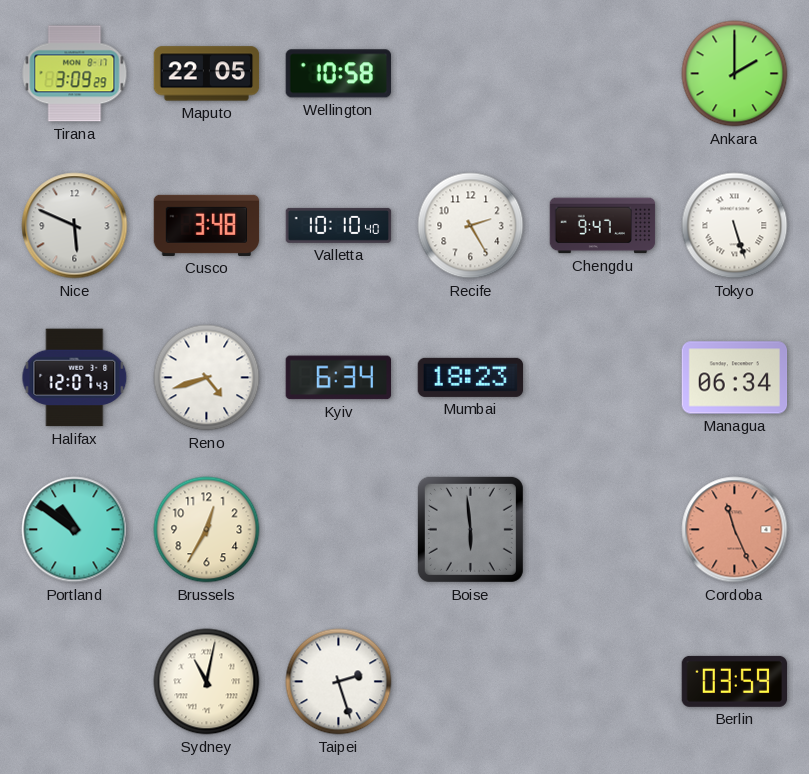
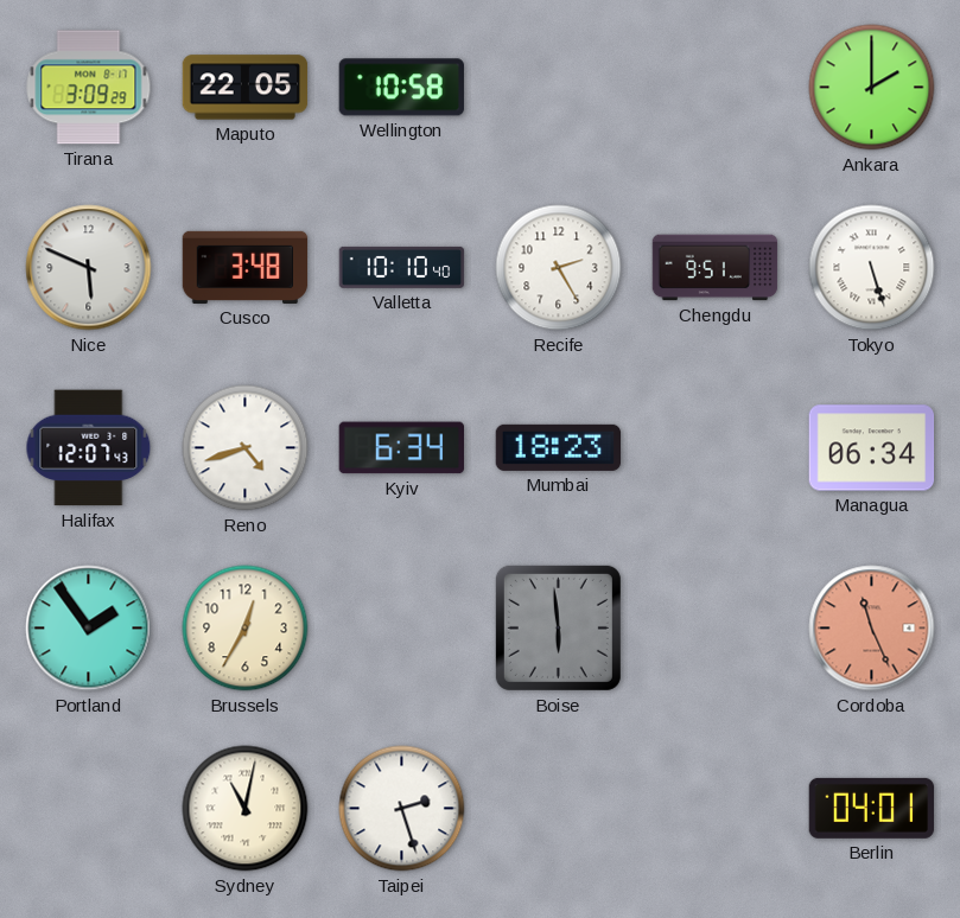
Chengdu: 9:47 -> 9:51 (716, 268)
Portland: 10:51 -> 1:54 (89, 629)
Berlin: 03:59 -> 04:01 (872, 808)
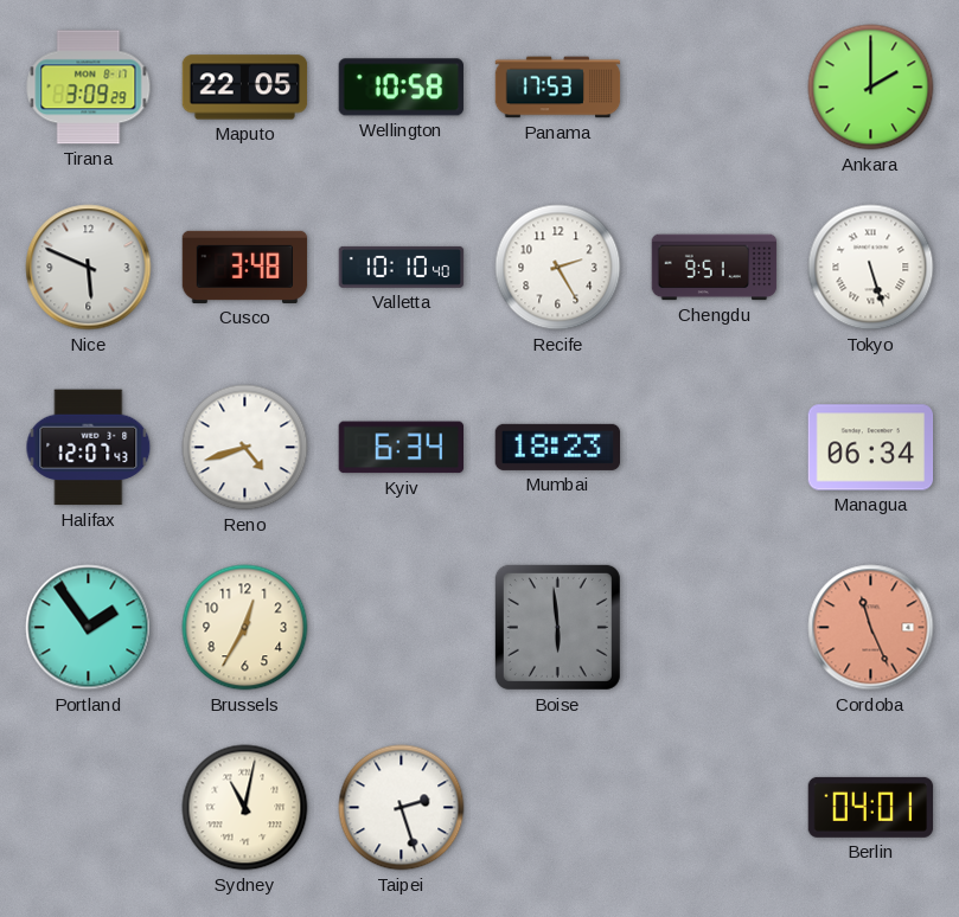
Panama: none -> 17:53 (558, 88)
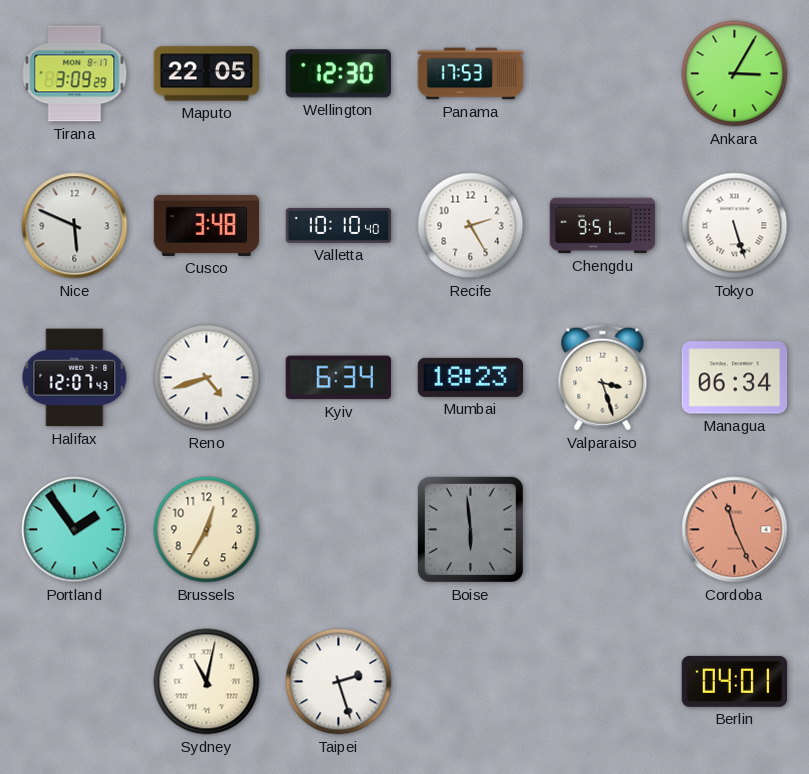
Wellington: 10:58 -> 12:30 (338, 74)
Ankara: 2:00 -> 3:05 (735, 74)
Valparaiso: none -> 3:27 (603, 378)
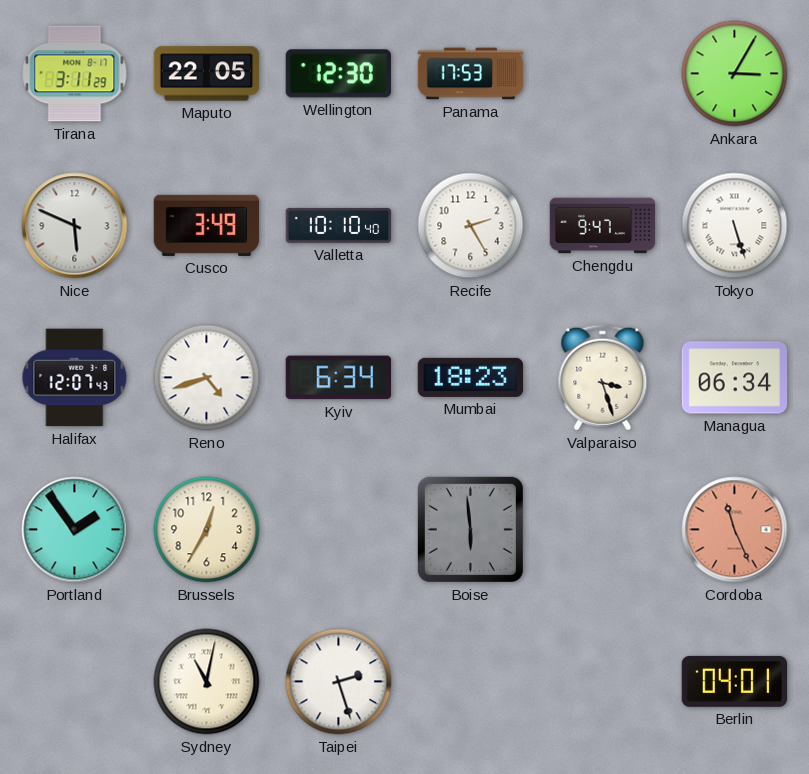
Tirana: 3:09 -> 3:11 (75, 74)
Cusco: 3:48 -> 3:49 (207, 225)
Chengdu: 9:51 -> 9:47 (603, 226)
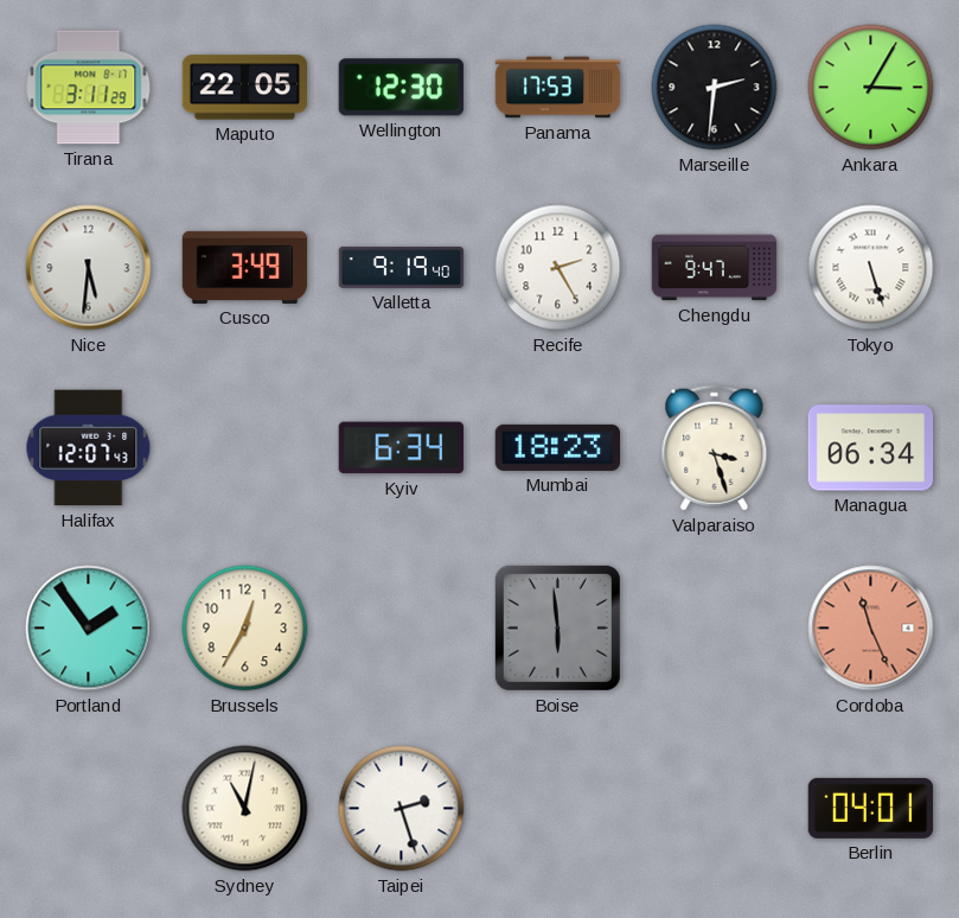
Marseille: none -> 2:31 (715, 88)
Nice: 5:49 -> 5:31 (89, 268)
Valletta: 10:10 -> 9:19 (402, 267)
Reno: 4:42 -> none (207, 378)
